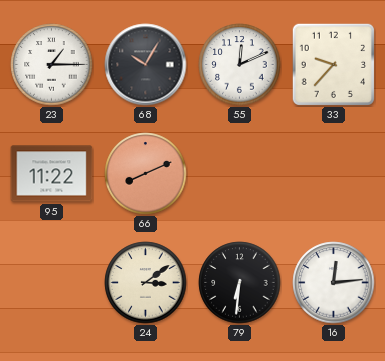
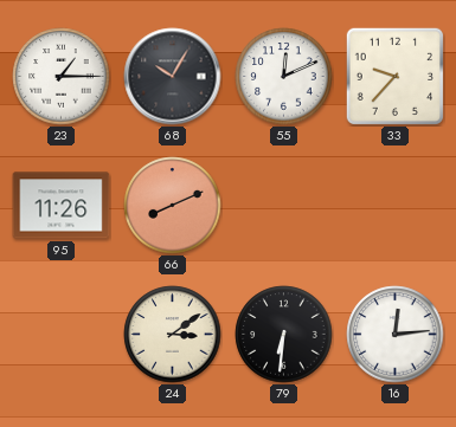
95: 11:22 -> 11:26 (62, 206)
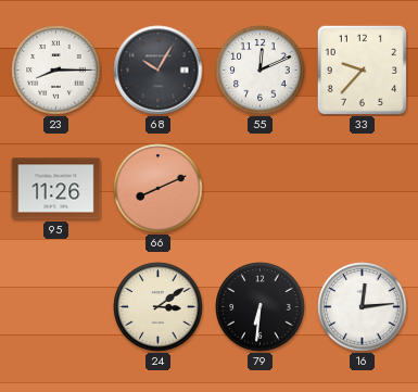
23: 1:15 -> 8:15 (56, 71)
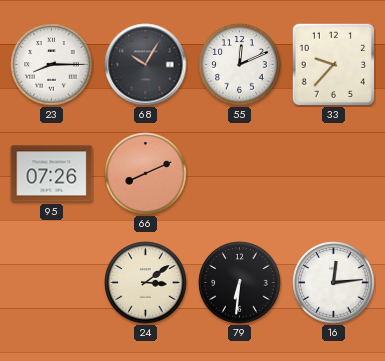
95: 11:26 -> 07:26 (52, 174)
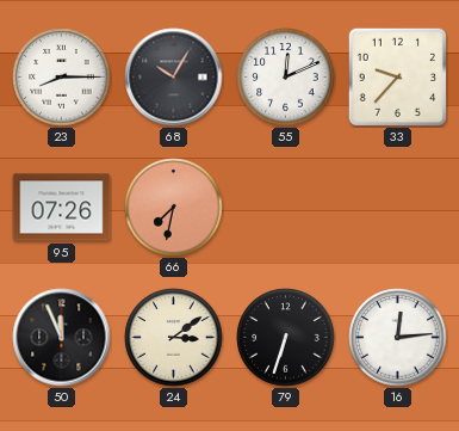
66: 8:11 -> 7:32 (174, 208)
50: none -> 11:56 (62, 338)
79: 6:31 -> 6:33 (286, 338)
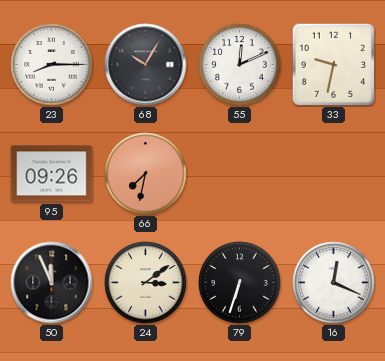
33: 9:37 -> 9:32 (333, 64)
95: 07:26 -> 09:26 (52, 174)
16: 12:14 -> 12:19 (334, 283)
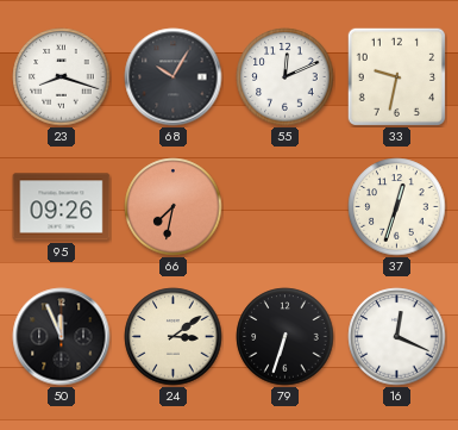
23: 8:15 -> 8:18 (62, 77)
37: none -> 12:33 (397, 207)
